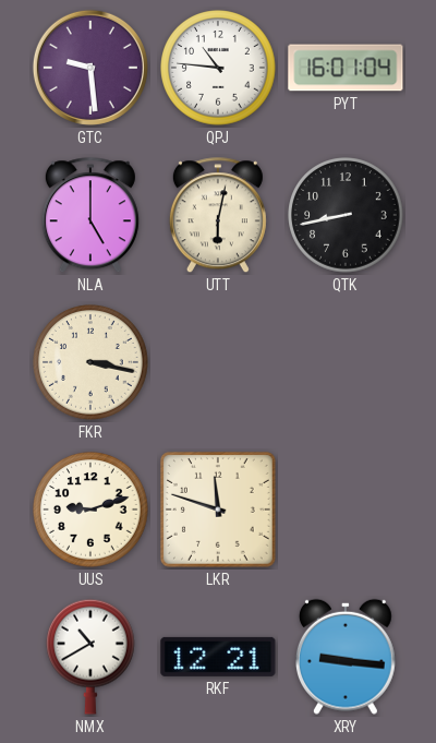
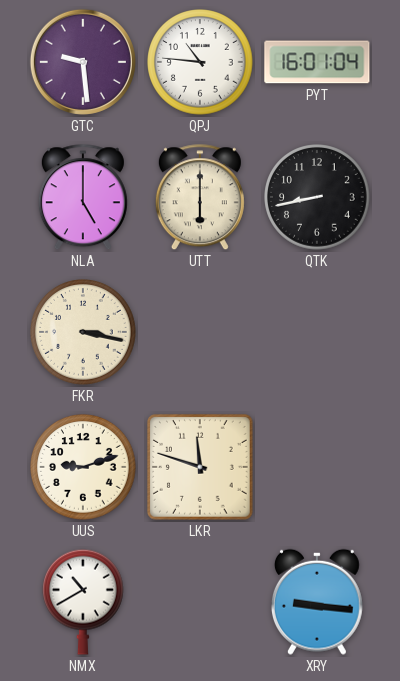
UTT: 6:02 -> 6:00 (200, 198)
RKF: 12:21 -> none (218, 657)
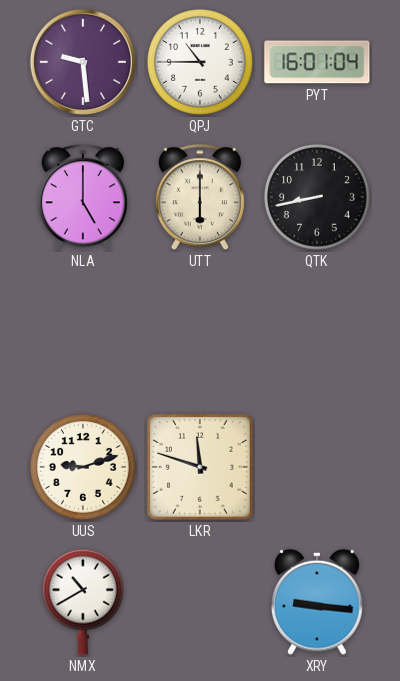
QPJ: 10:46 -> 10:45 (200, 62)
FKR: 3:17 -> none (83, 332)
